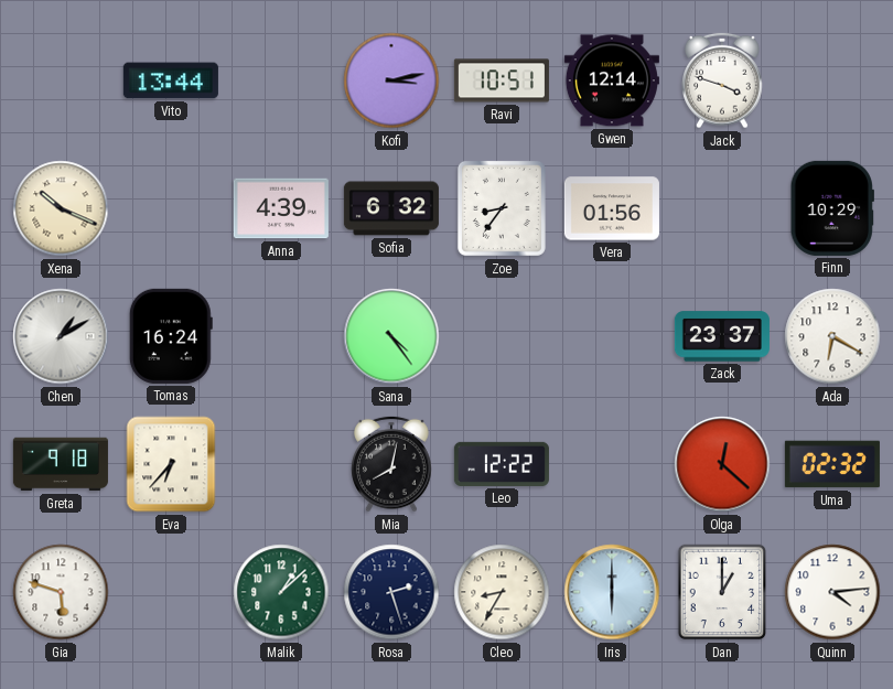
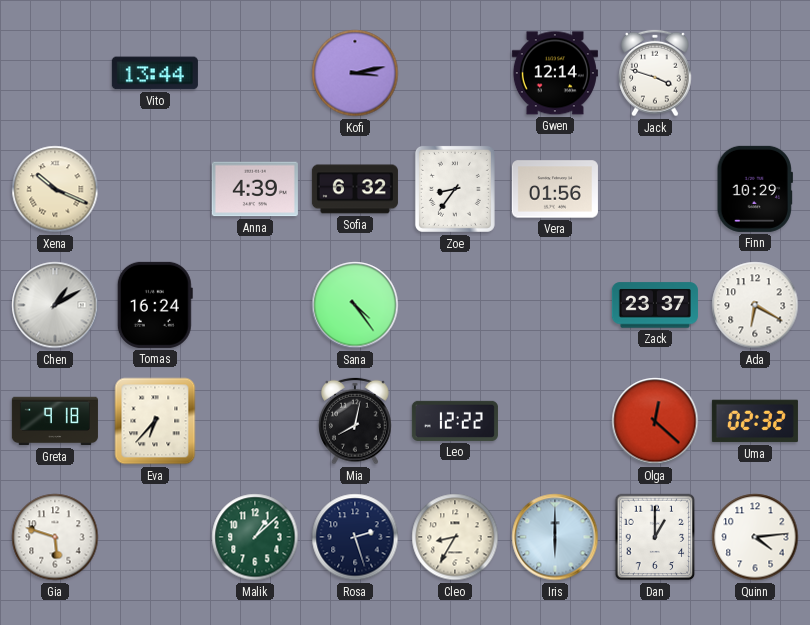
Ravi: 10:51 -> none (502, 80)
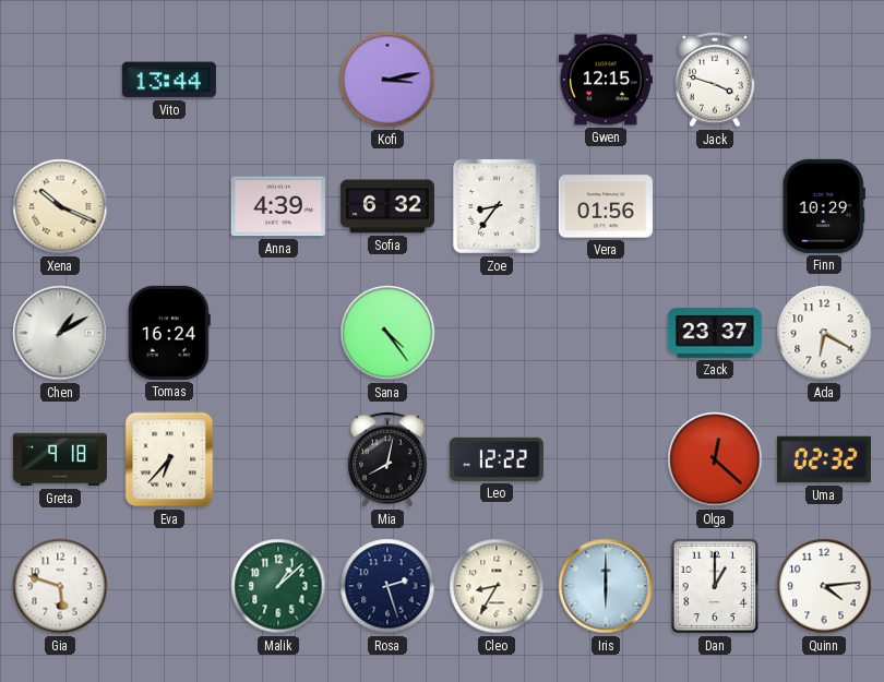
Gwen: 12:14 -> 12:15 (606, 80)
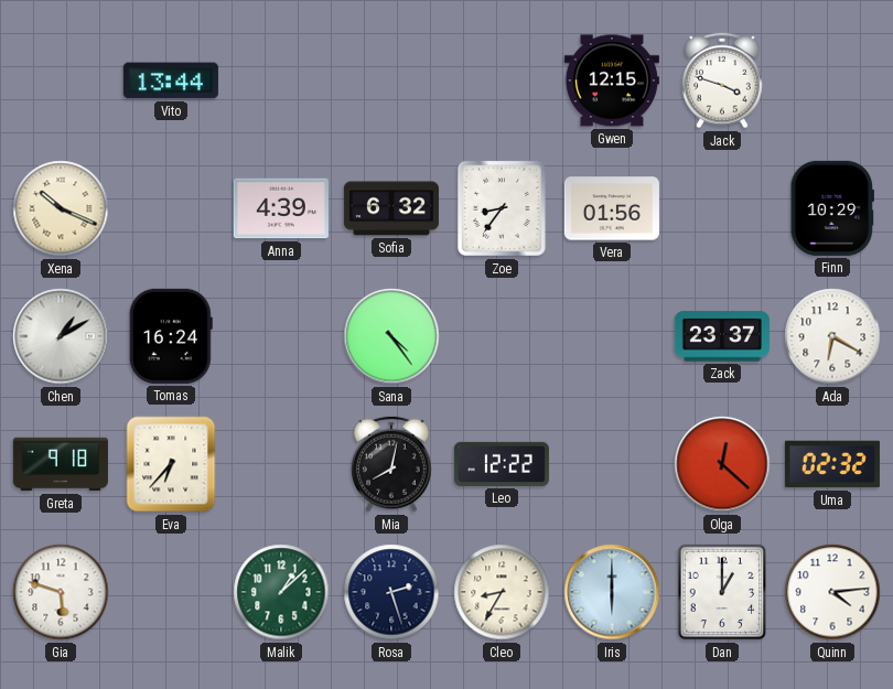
Kofi: 3:13 -> none (387, 80)
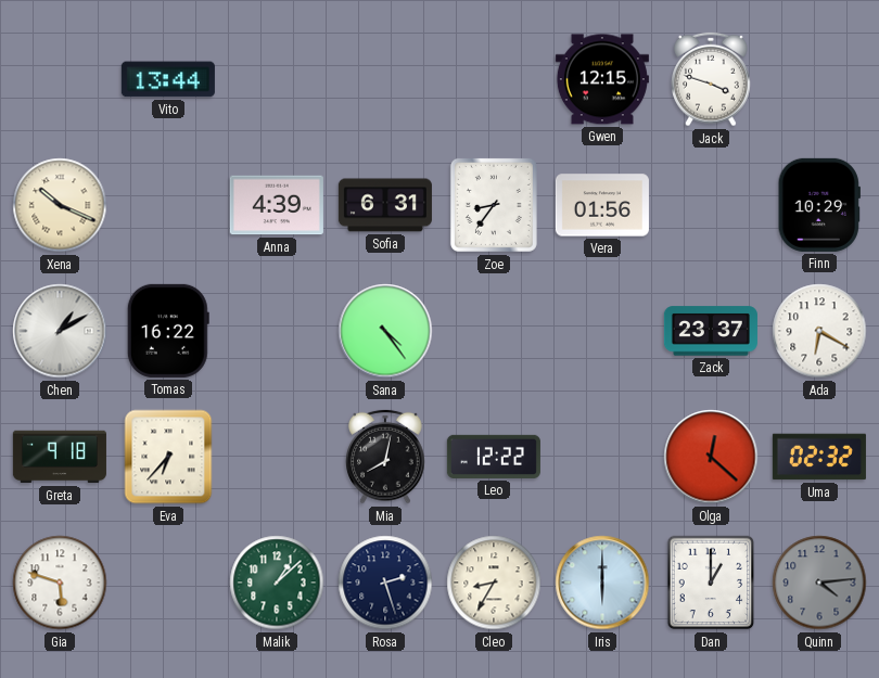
Sofia: 6:32 -> 6:31 (385, 205)
Tomas: 16:24 -> 16:22 (168, 331)
Quinn dial: white -> grey (819, 583)
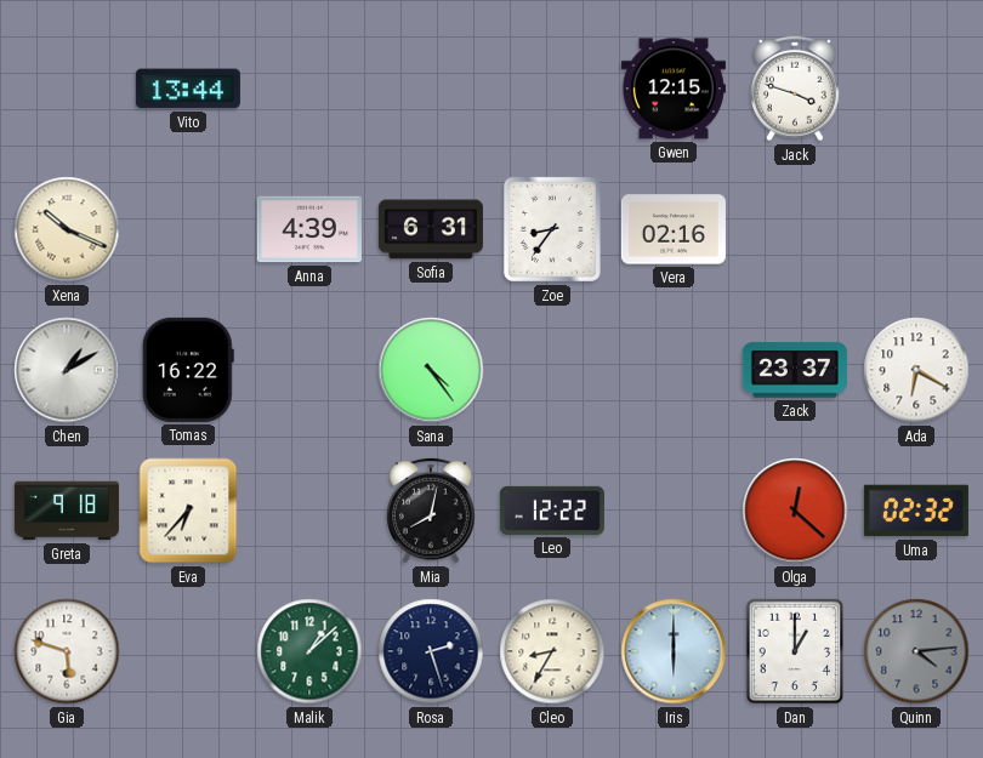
Vera: 01:56 -> 02:16 (674, 229)
Finn: 10:29 -> none (819, 205)
